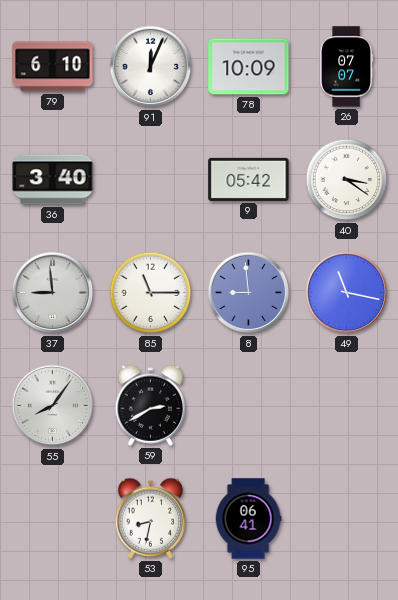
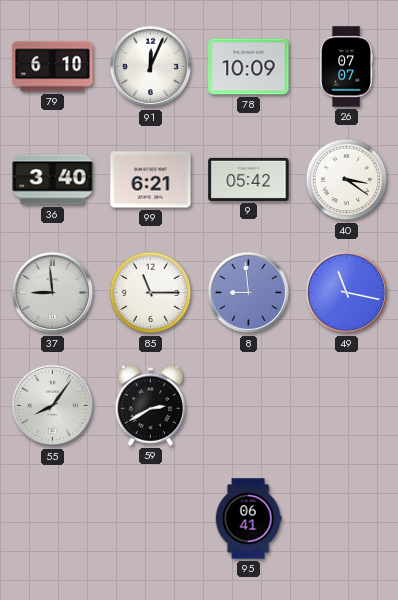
99: none -> 6:21 (151, 180)
53: 8:32 -> none (150, 518)
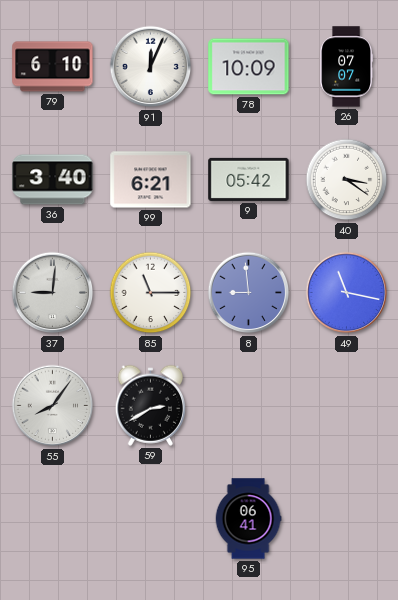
37: 8:59 -> 9:01 (53, 293)
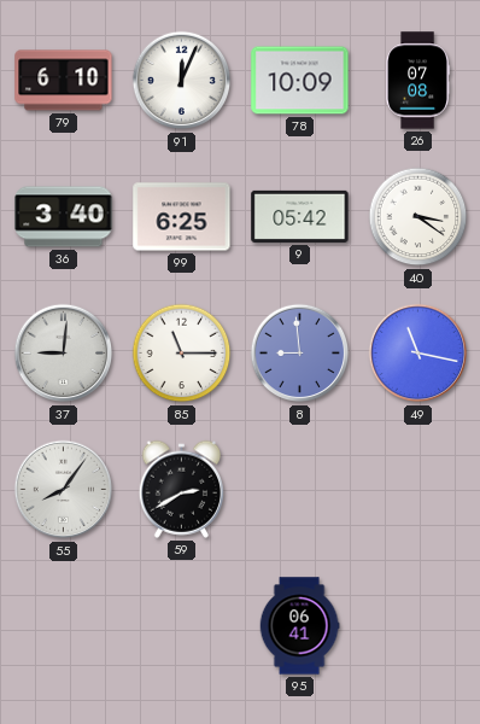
26: 07:07 -> 07:08 (418, 81)
99: 6:21 -> 6:25 (182, 217)
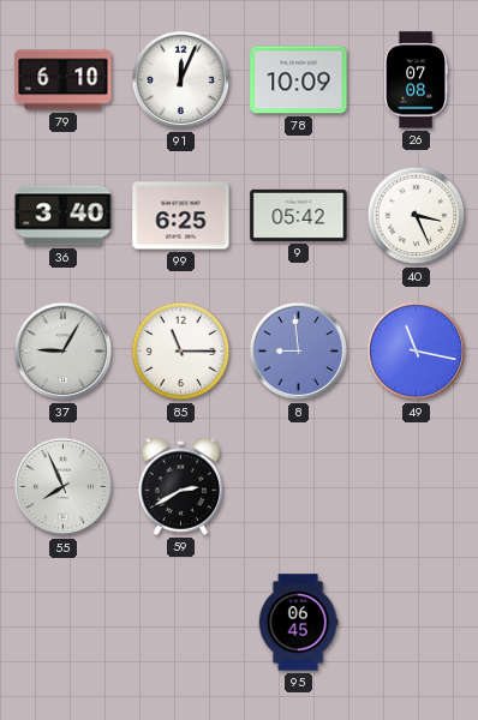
40: 3:21 -> 3:26 (417, 216)
37: 9:01 -> 9:05 (64, 352)
55: 8:06 -> 7:56 (64, 487)
95: 06:41 -> 06:45 (298, 623)
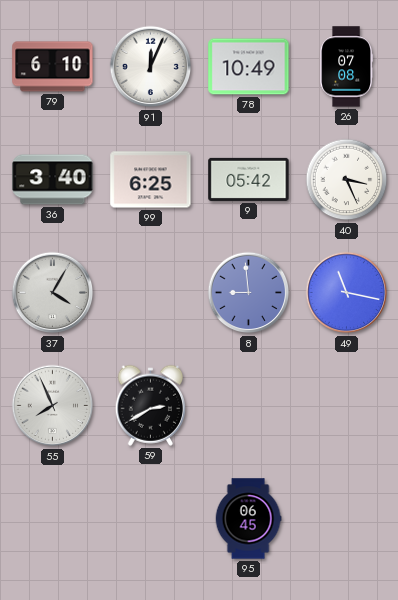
78: 10:09 -> 10:49 (249, 67)
37: 9:05 -> 4:05 (53, 293)
85: 11:15 -> none (181, 352)
